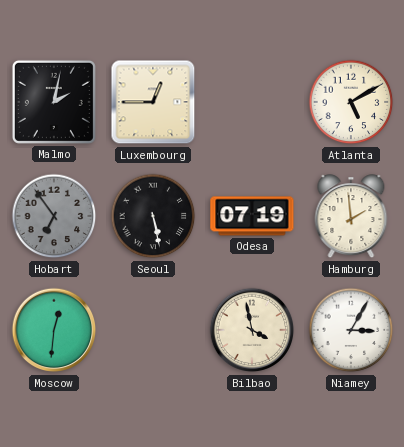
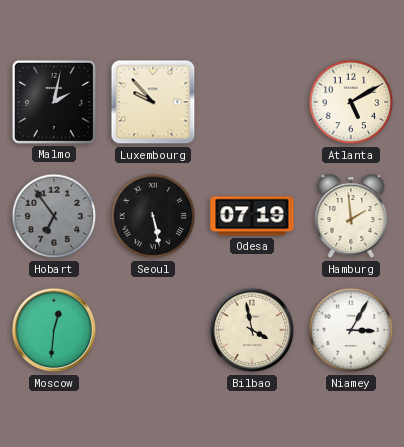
Luxembourg: 12:45 -> 9:53 (153, 102)
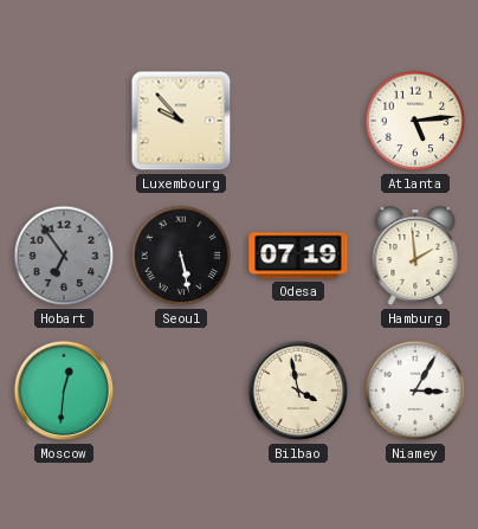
Malmo: 2:02 -> none (54, 102)
Atlanta: 5:10 -> 5:14 (415, 121)
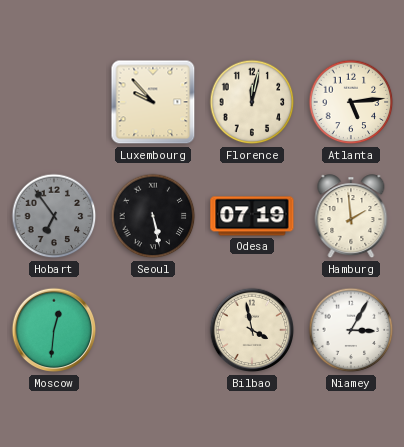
Florence: none -> 12:02 (252, 102)
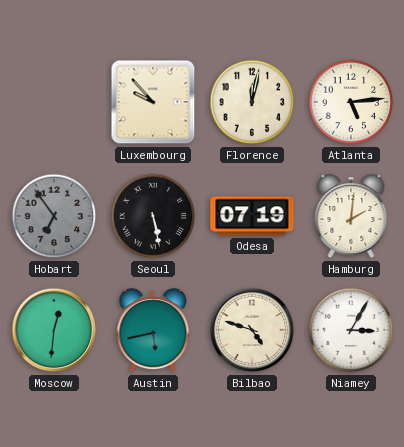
Hamburg: 1:59 -> 2:01 (351, 217)
Austin: none -> 5:43 (153, 331)
Bilbao: 3:58 -> 4:48 (252, 330)
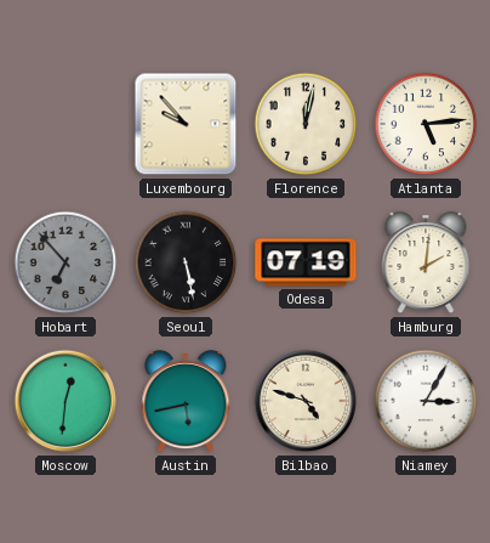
Hobart: 6:54 -> 6:53 (65, 262)
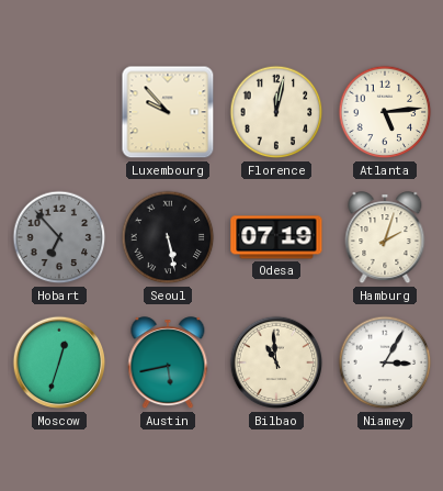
Hamburg: 2:01 -> 2:03 (385, 238)
Moscow: 12:31 -> 12:33 (59, 362)
Bilbao: 4:48 -> 10:59 (276, 362)
